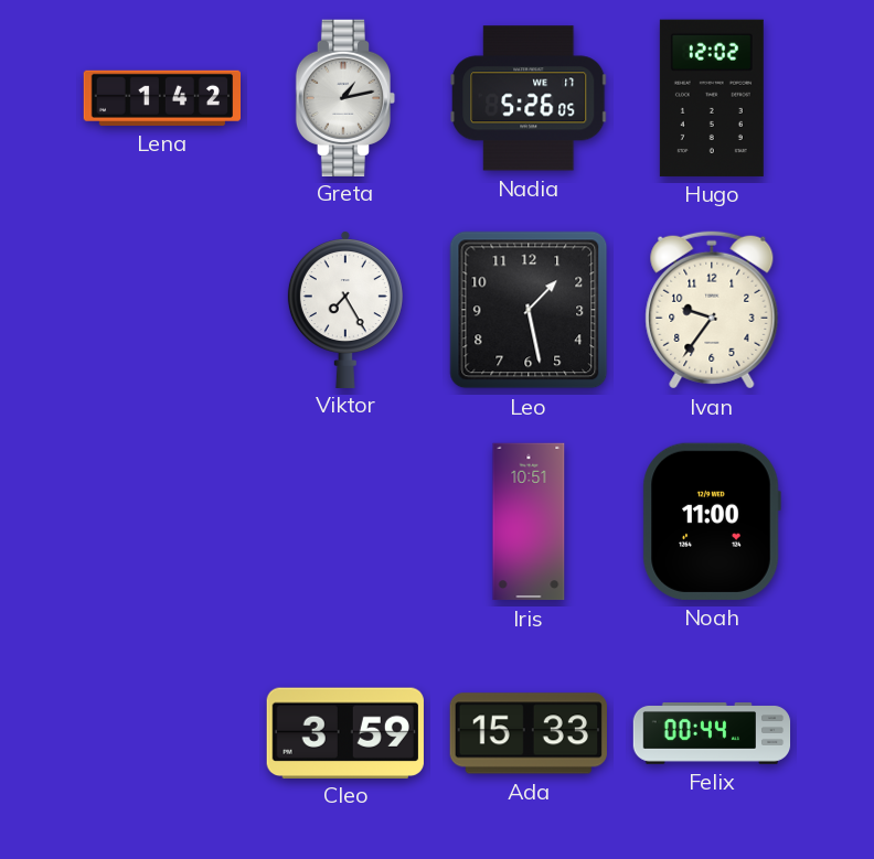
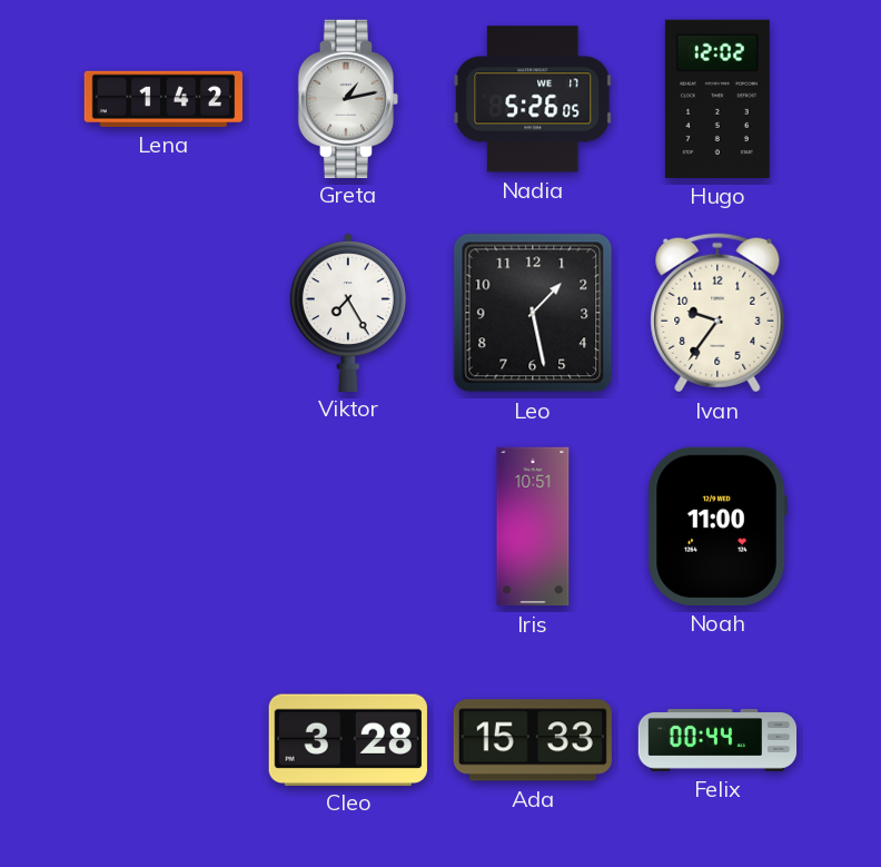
Cleo: 3:59 -> 3:28 (348, 739)
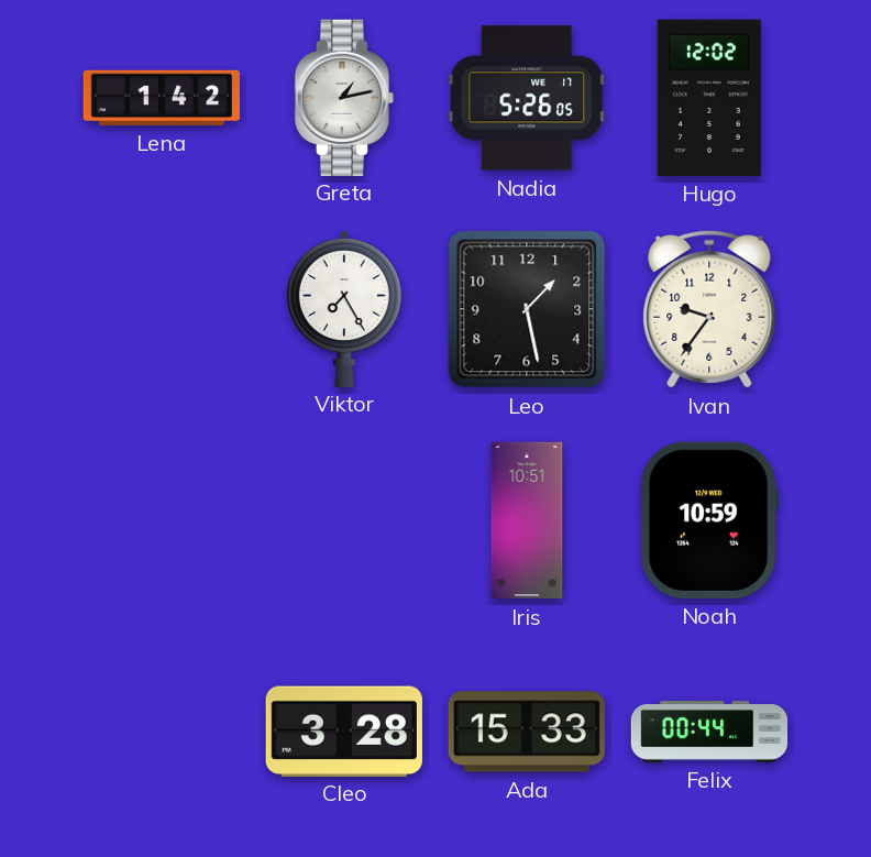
Noah: 11:00 -> 10:59 (709, 520)
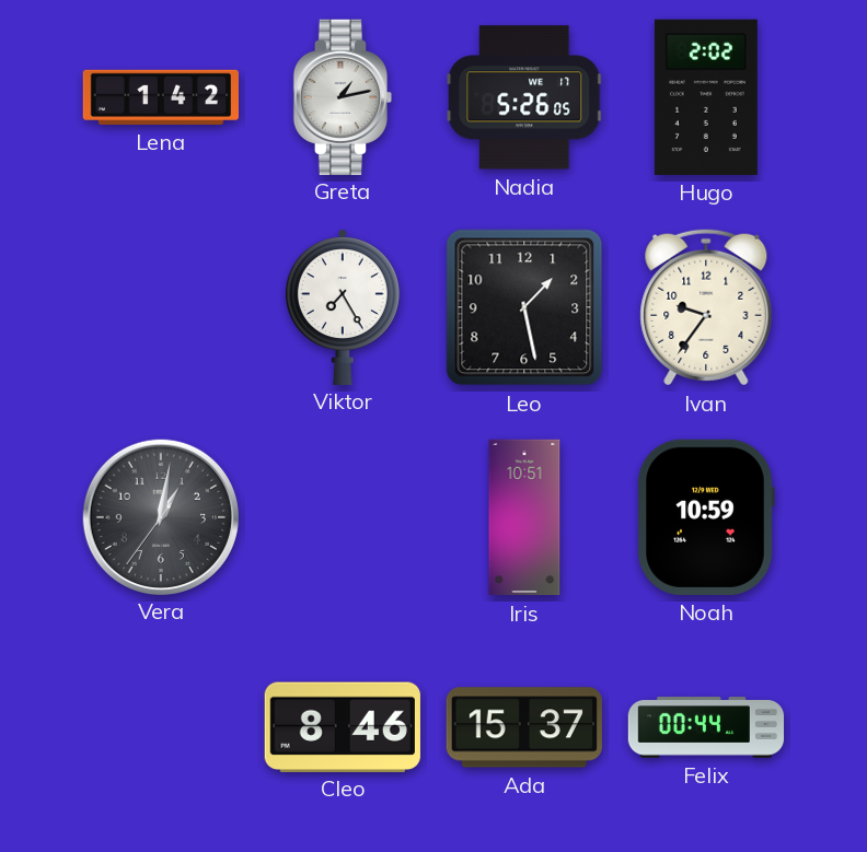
Hugo: 12:02 -> 2:02 (706, 97)
Vera: none -> 1:01 (160, 516)
Cleo: 3:28 -> 8:46 (343, 726)
Ada: 15:33 -> 15:37 (524, 727)
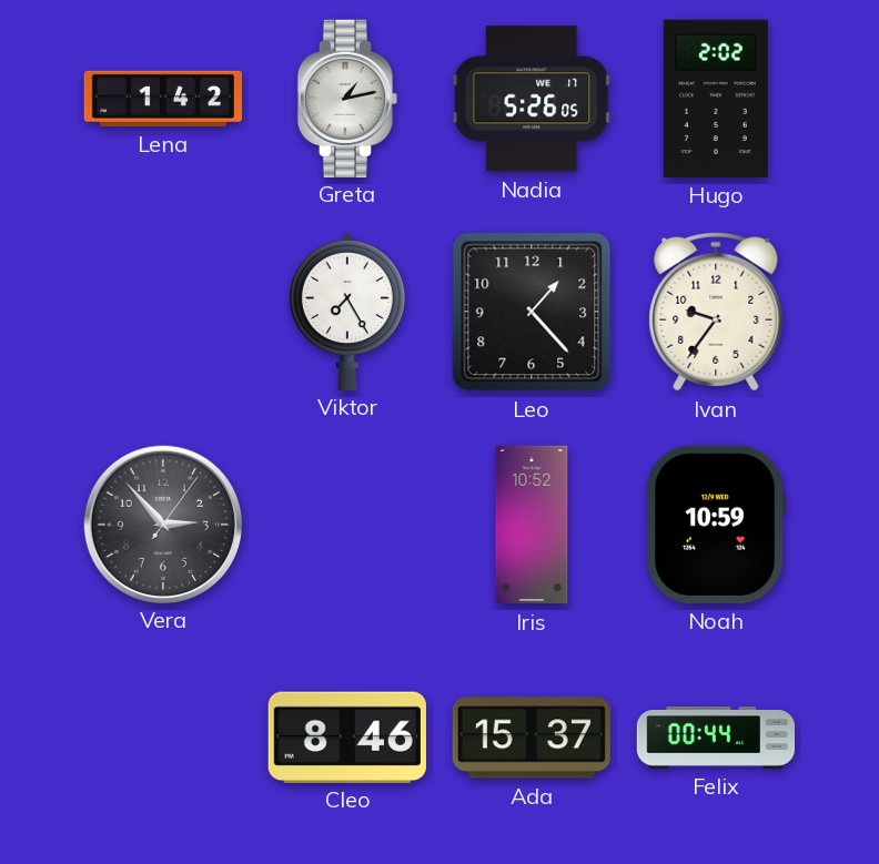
Leo: 1:28 -> 1:23 (532, 312)
Vera: 1:01 -> 2:53 (162, 524)
Iris: 10:51 -> 10:52 (532, 525)
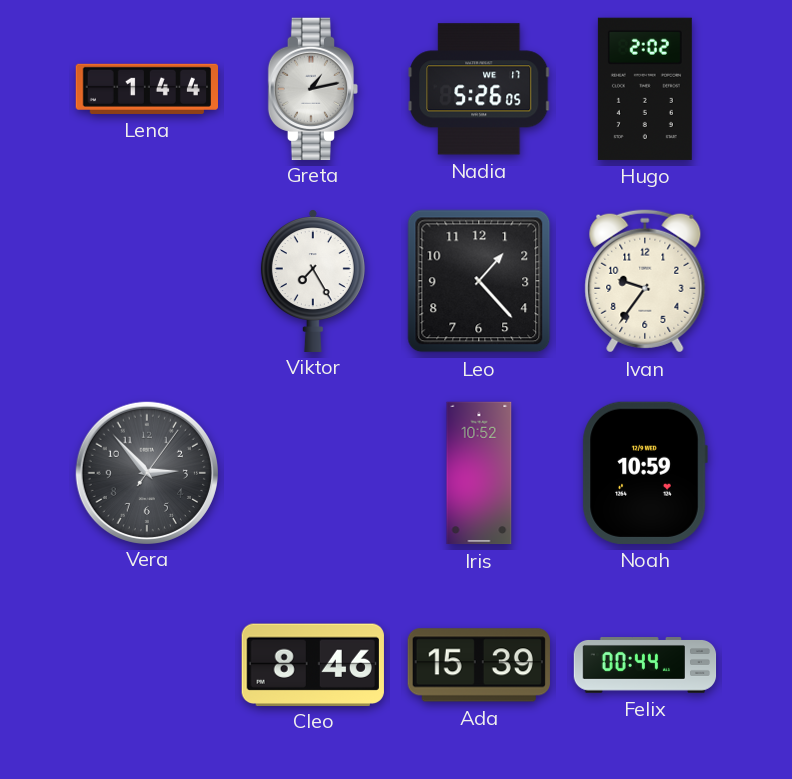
Lena: 1:42 -> 1:44 (146, 89)
Ada: 15:37 -> 15:39 (479, 665)
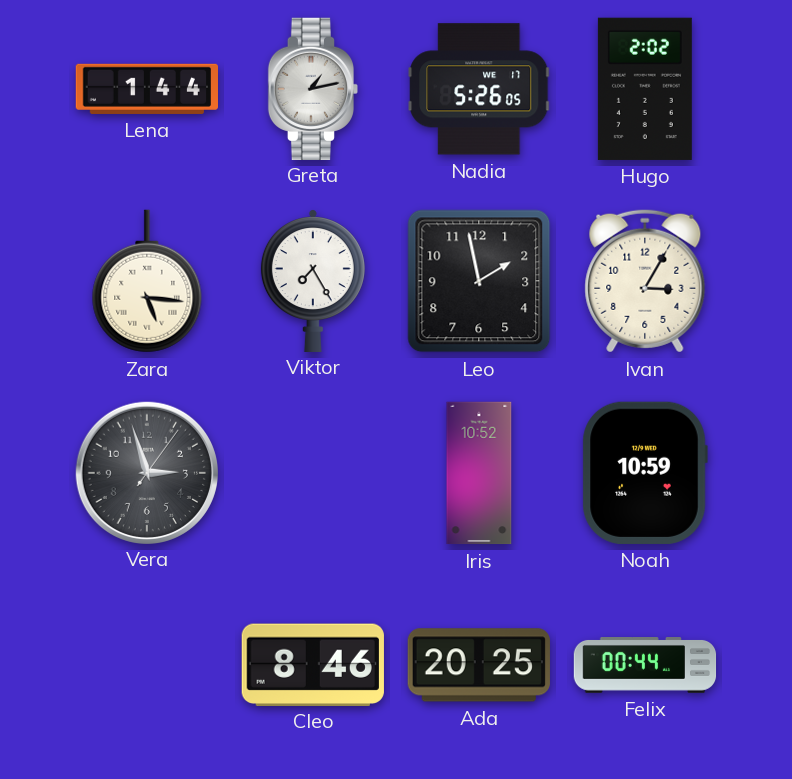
Zara: none -> 5:16 (147, 281)
Leo: 1:23 -> 1:58 (479, 281)
Ivan: 9:36 -> 3:05 (645, 281)
Vera: 2:53 -> 2:57 (146, 472)
Ada: 15:39 -> 20:25 (479, 665)
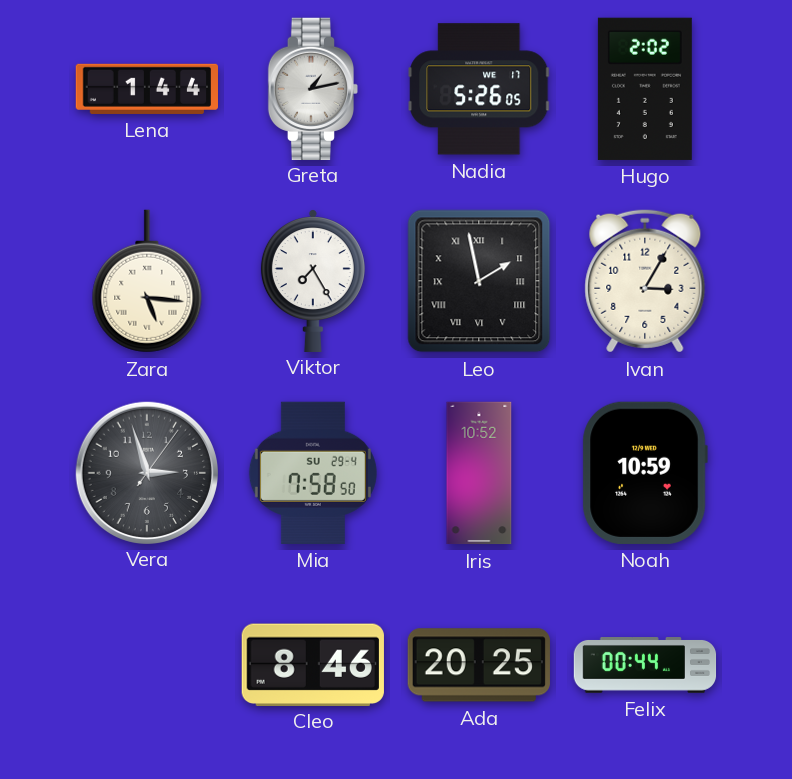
Leo numerals: Arabic -> Roman (479, 281)
Mia: none -> 7:58 (313, 473)
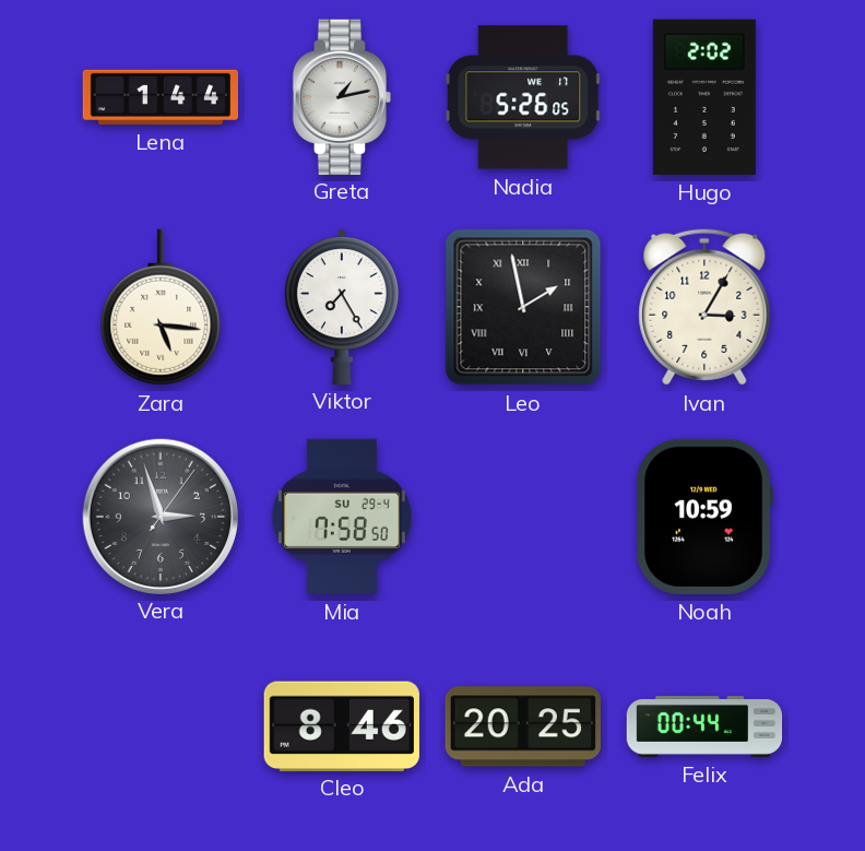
Iris: 10:52 -> none (479, 473)
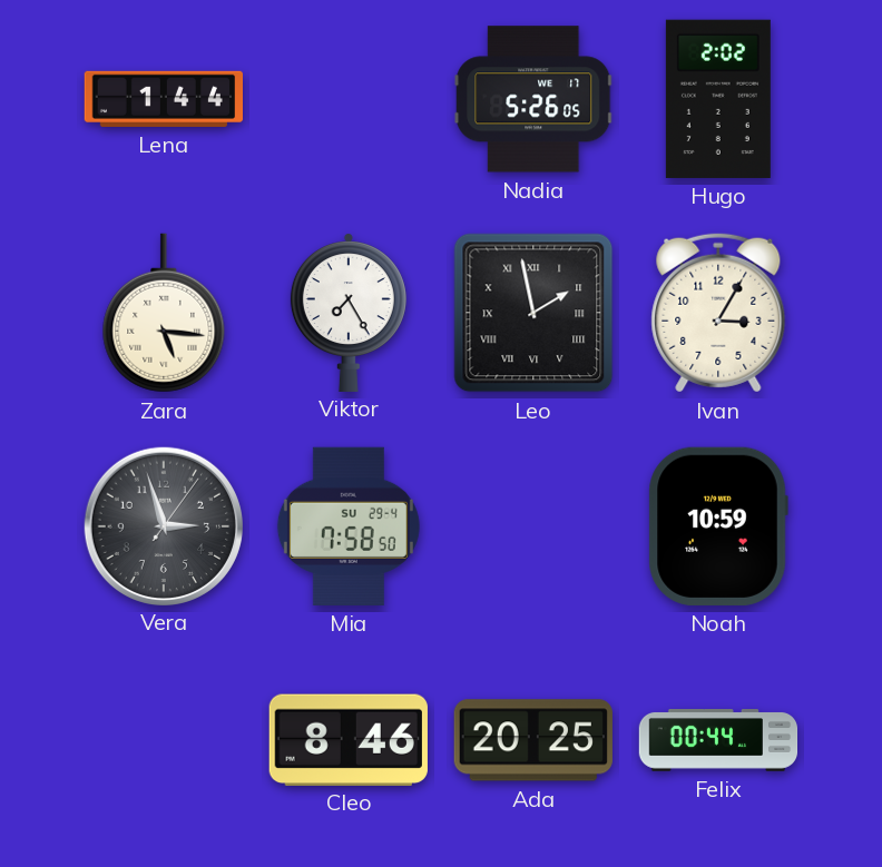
Greta: 1:13 -> none (341, 96)
